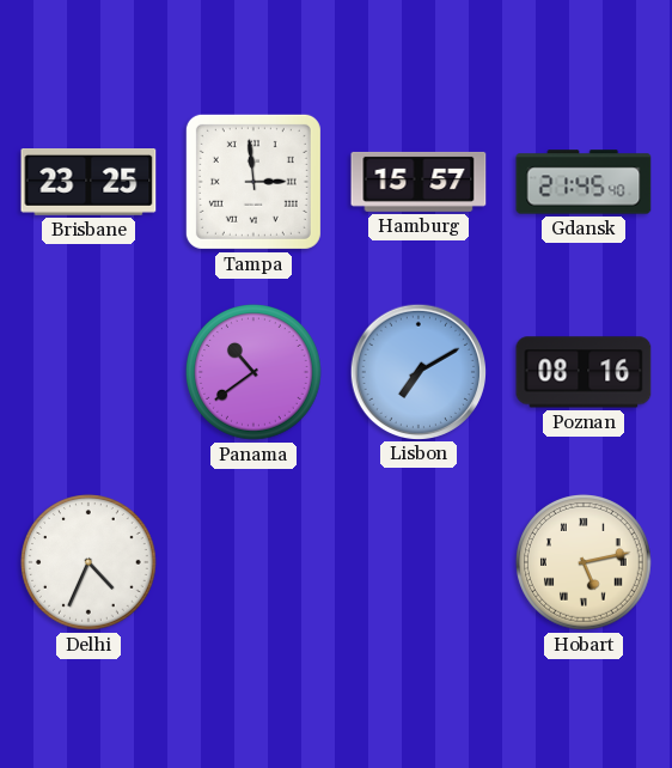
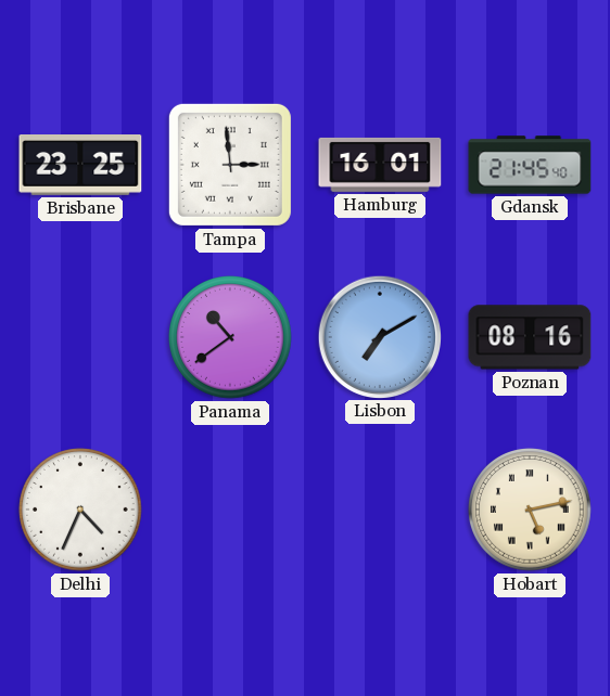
Hamburg: 15:57 -> 16:01 (380, 165)
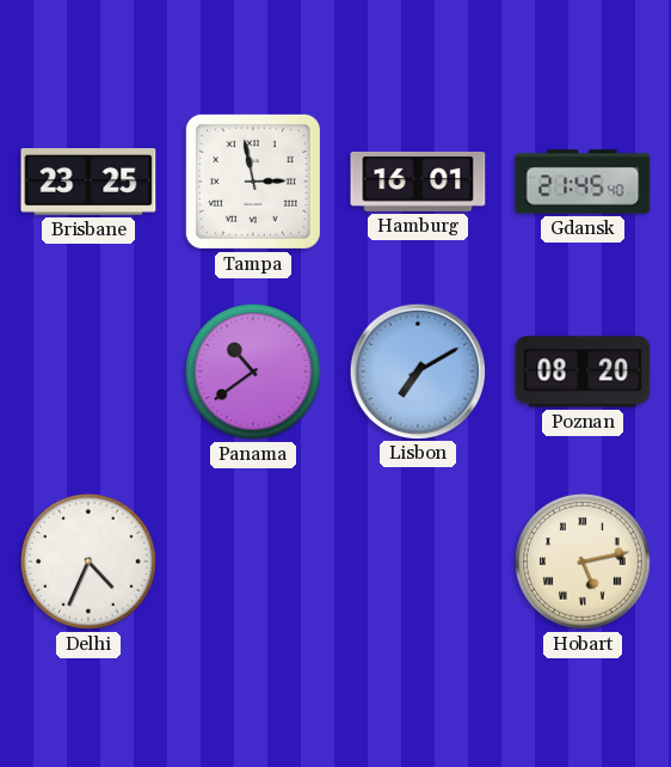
Tampa: 2:59 -> 2:58 (253, 182)
Poznan: 08:16 -> 08:20 (583, 372)
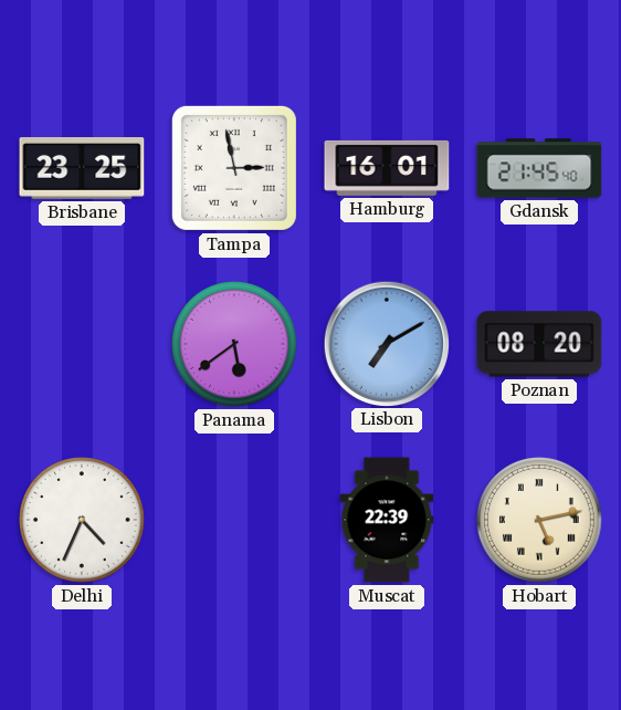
Panama: 10:39 -> 5:39 (235, 345)
Muscat: none -> 22:39 (387, 520)
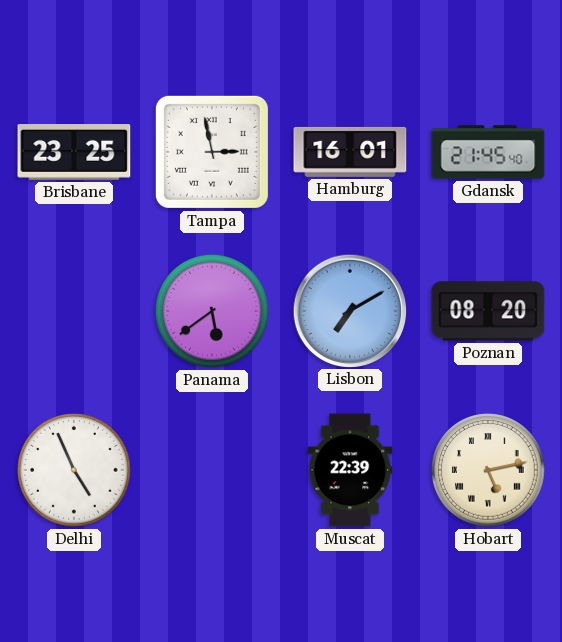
Delhi: 4:34 -> 4:56 (75, 471)
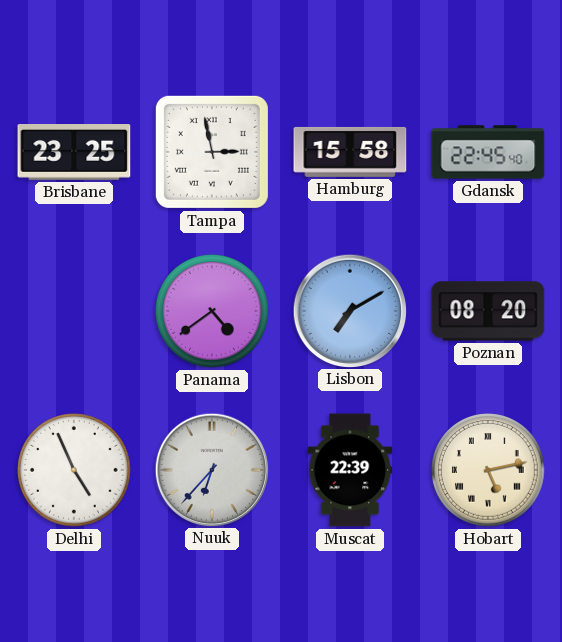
Hamburg: 16:01 -> 15:58 (350, 152)
Gdansk: 21:45 -> 22:45 (488, 152)
Panama: 5:39 -> 4:39 (213, 312)
Nuuk: none -> 6:37 (211, 469)
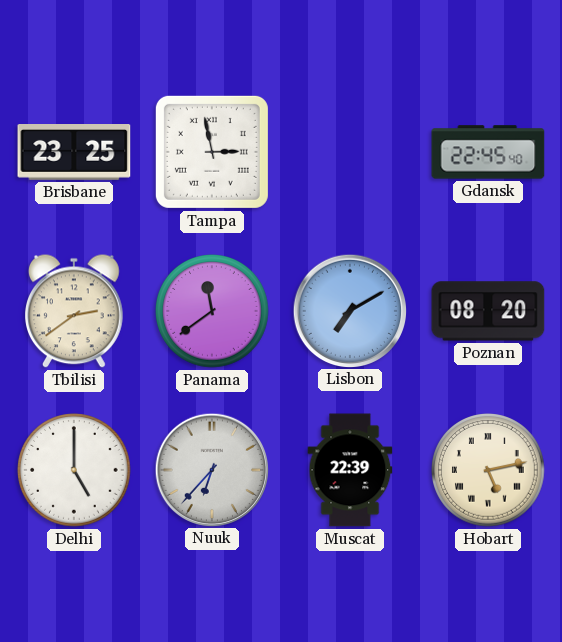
Hamburg: 15:58 -> none (350, 152)
Tbilisi: none -> 2:39 (75, 311)
Panama: 4:39 -> 11:39 (213, 312)
Delhi: 4:56 -> 5:00 (75, 471)
